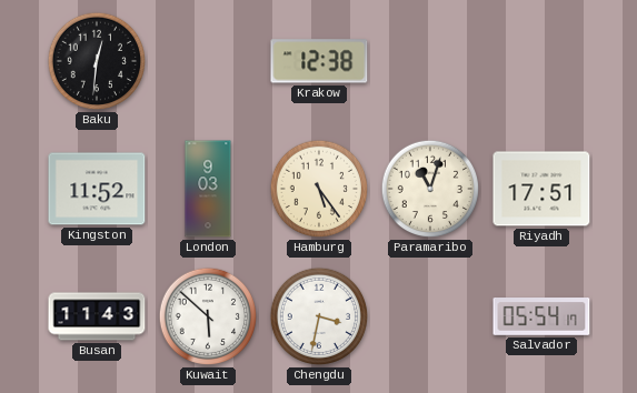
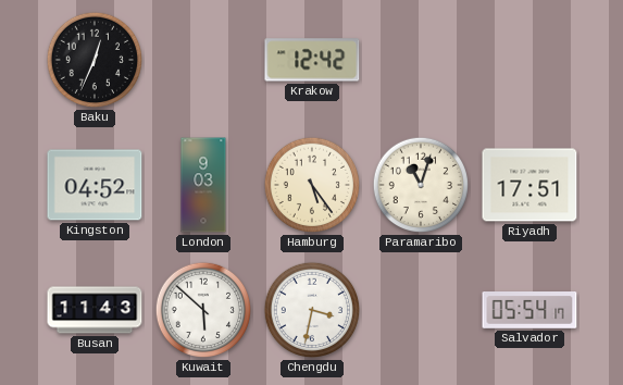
Baku: 12:31 -> 12:34 (95, 60)
Krakow: 12:38 -> 12:42 (312, 60)
Kingston: 11:52 -> 04:52 (95, 185)
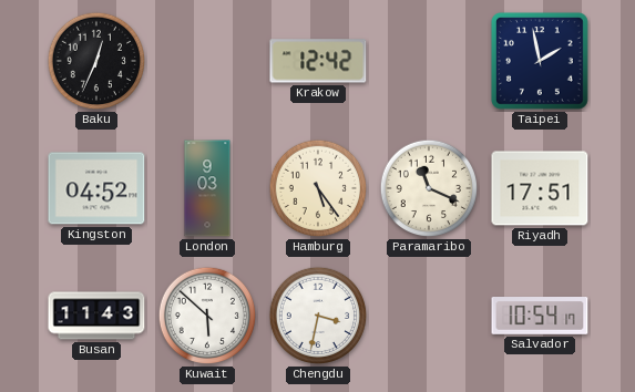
Taipei: none -> 1:58 (540, 61)
Paramaribo: 11:03 -> 11:19 (429, 188)
Salvador: 05:54 -> 10:54 (540, 317)
